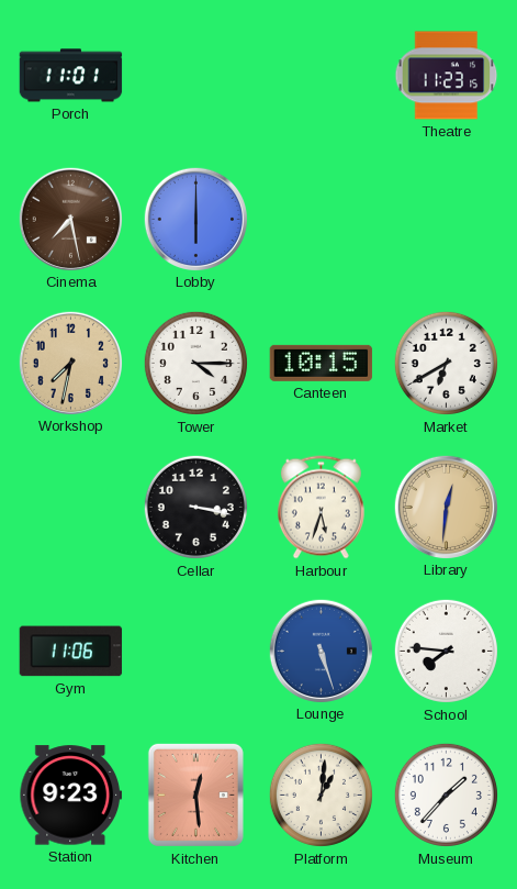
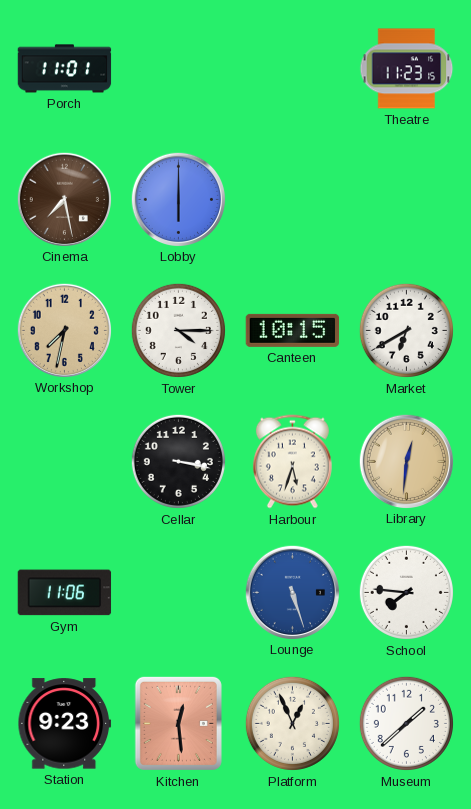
Platform: 1:01 -> 12:56 (292, 723)
Museum: 1:37 -> 1:38 (406, 723)
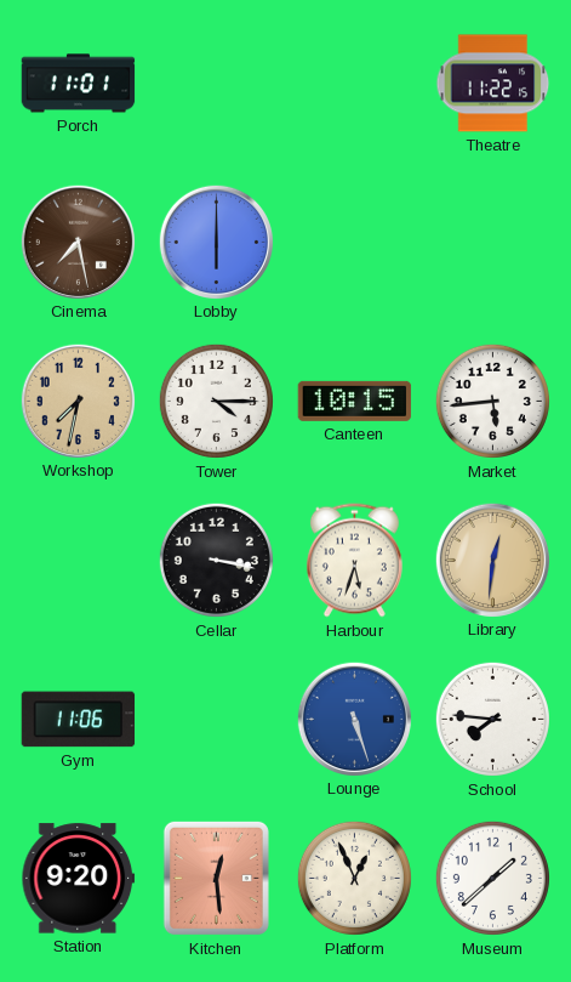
Theatre: 11:23 -> 11:22 (493, 84)
Market: 6:40 -> 5:44 (492, 401)
Station: 9:23 -> 9:20 (79, 879)
